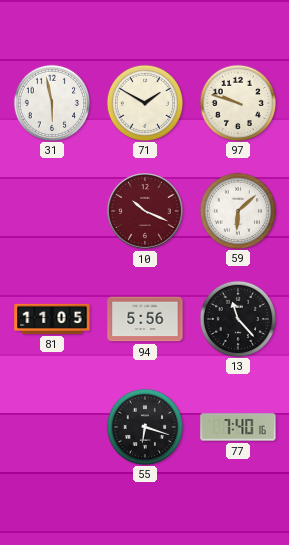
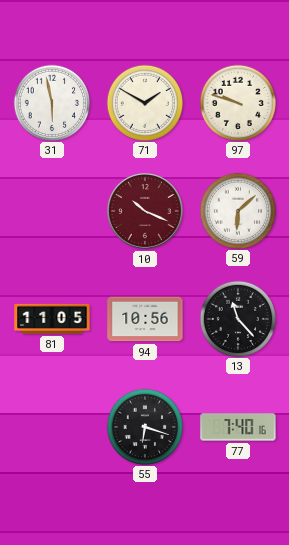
94: 5:56 -> 10:56 (145, 319)
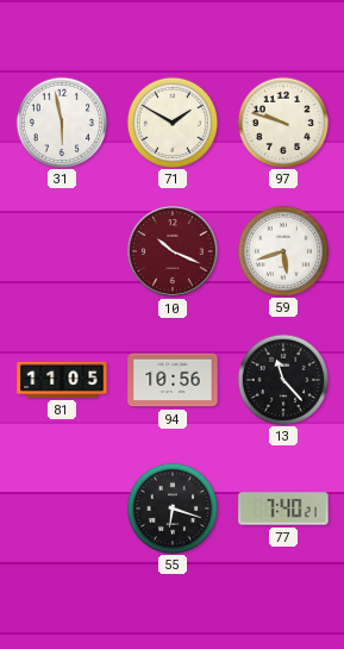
59: 6:08 -> 5:42 (282, 250)
77: 7:40:16 -> 7:40:21 (283, 508)
